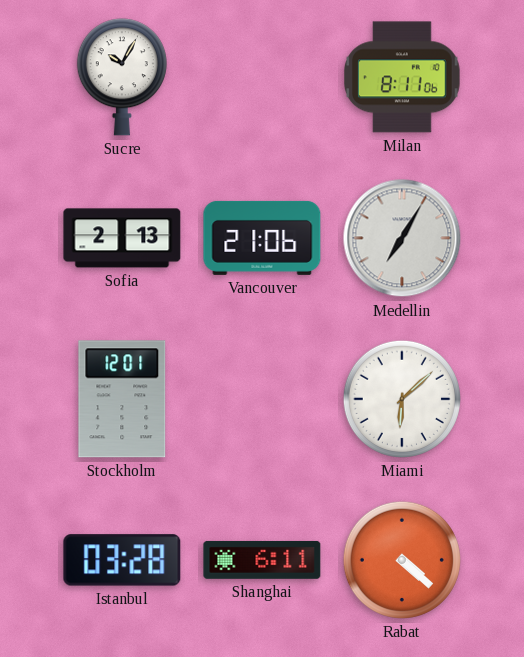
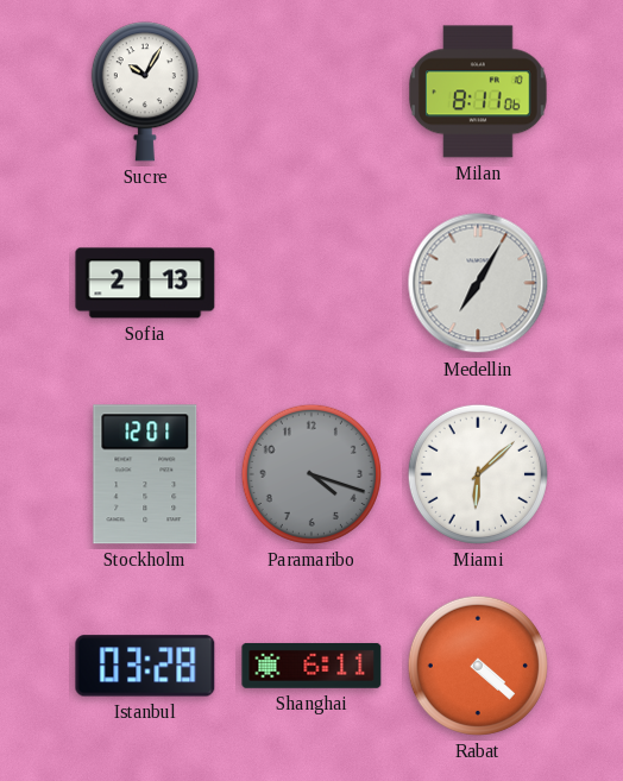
Vancouver: 21:06 -> none (262, 238)
Paramaribo: none -> 4:18 (311, 474)
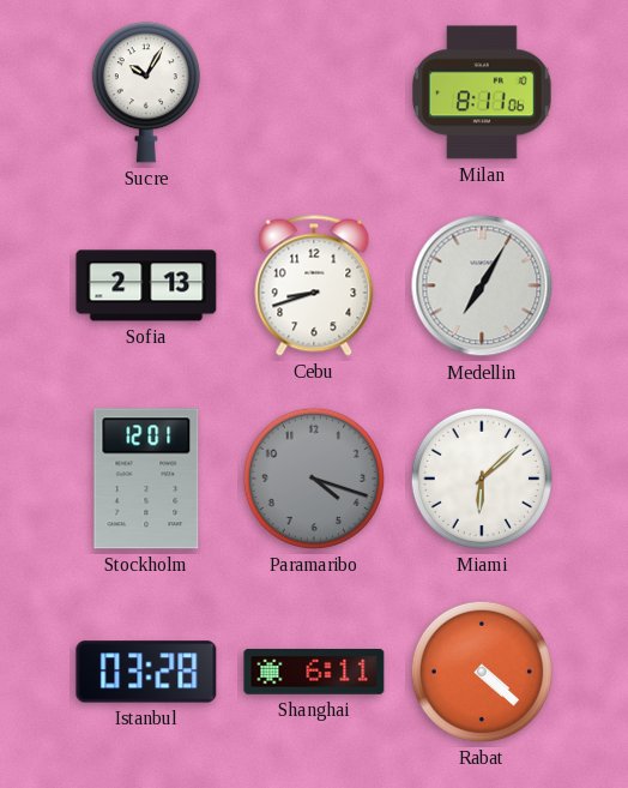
Cebu: none -> 8:42 (314, 285)
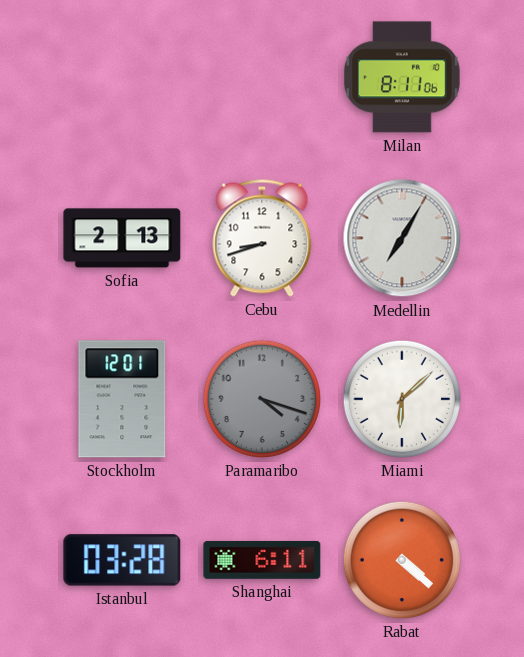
Sucre: 10:05 -> none (146, 92)
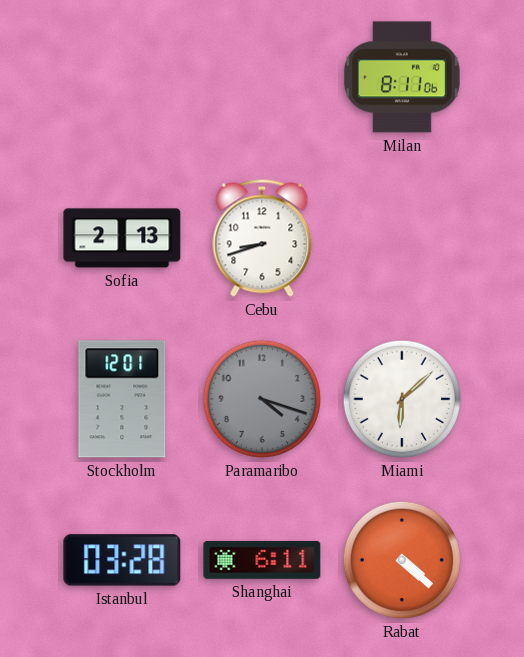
Medellin: 7:05 -> none (402, 238)
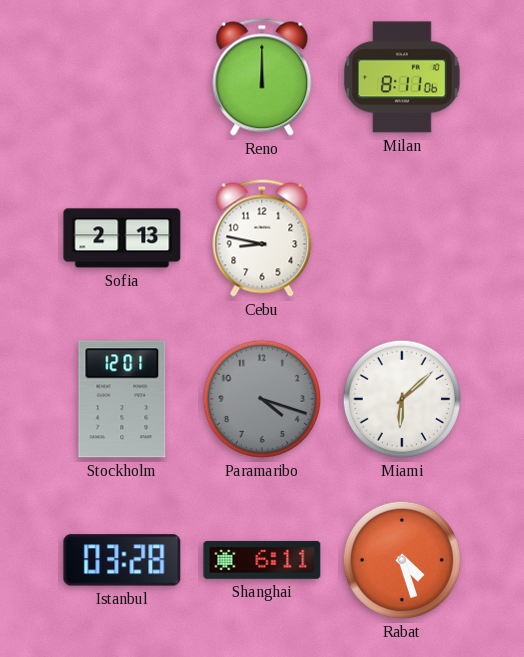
Reno: none -> 12:00 (262, 77)
Cebu: 8:42 -> 8:47 (262, 238)
Rabat: 4:22 -> 4:27 (402, 560)
